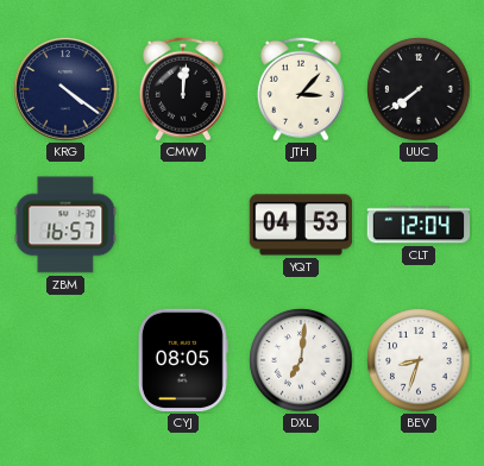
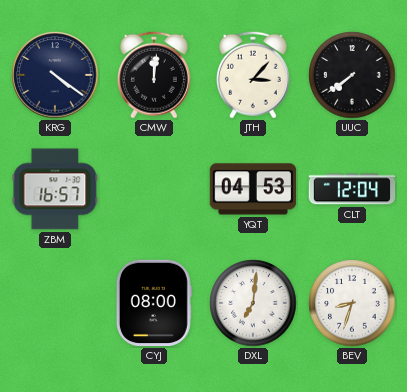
CYJ: 08:05 -> 08:00 (154, 303)
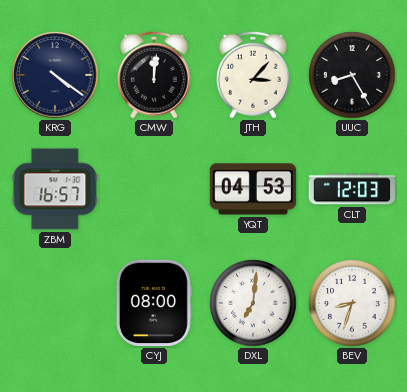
UUC: 7:39 -> 8:25 (352, 75)
CLT: 12:04 -> 12:03 (352, 189)
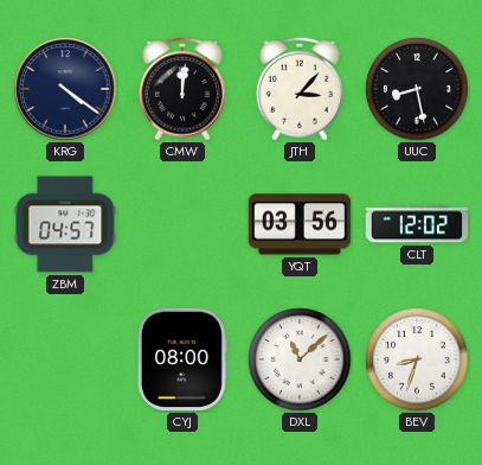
UUC: 8:25 -> 8:28 (417, 89)
ZBM: 16:57 -> 04:57 (65, 224)
YQT: 04:53 -> 03:56 (300, 224)
CLT: 12:03 -> 12:02 (417, 224)
DXL: 7:01 -> 11:08 (300, 359)
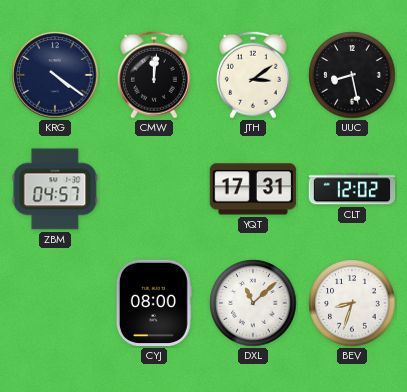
JTH: 3:07 -> 3:09 (253, 75)
YQT: 03:56 -> 17:31 (253, 189)
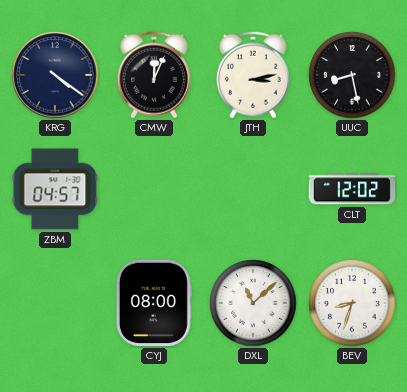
CMW: 12:01 -> 12:04 (154, 75)
JTH: 3:09 -> 3:13 (253, 75)
YQT: 17:31 -> none (253, 189)
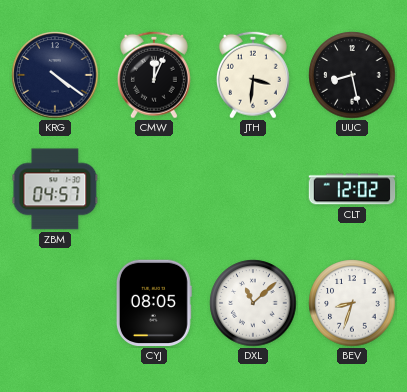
JTH: 3:13 -> 3:31 (253, 75)
CYJ: 08:00 -> 08:05 (154, 303)
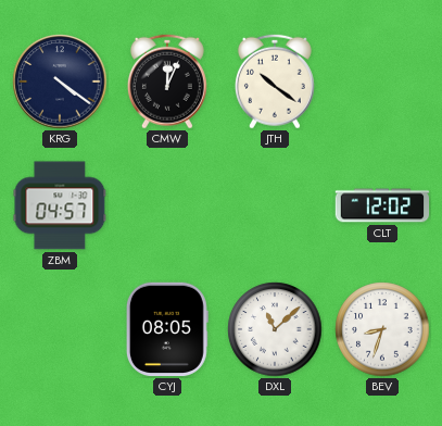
JTH: 3:31 -> 10:21 (275, 82)
UUC: 8:28 -> none (352, 75)
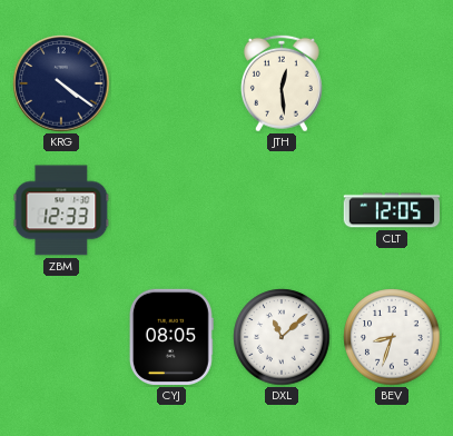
CMW: 12:04 -> none (167, 82)
JTH: 10:21 -> 12:29 (282, 83)
ZBM: 04:57 -> 12:33 (61, 210)
CLT: 12:02 -> 12:05 (392, 210)
